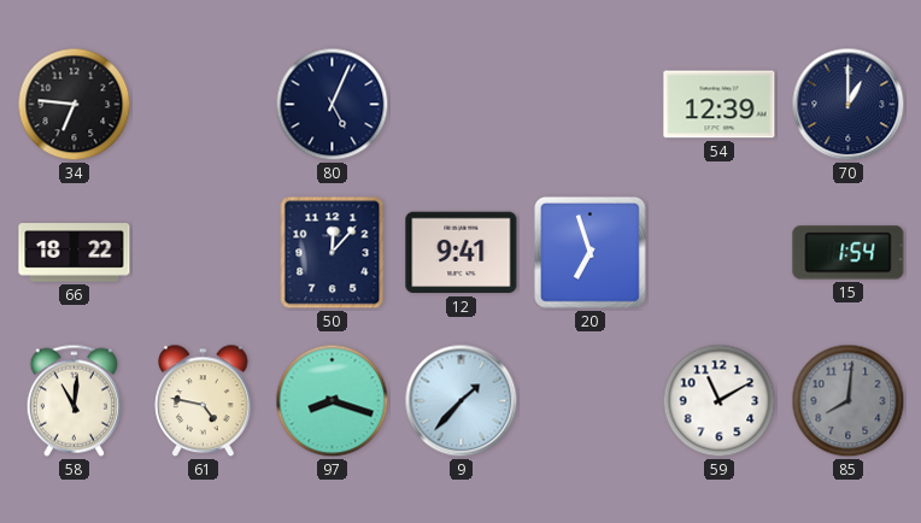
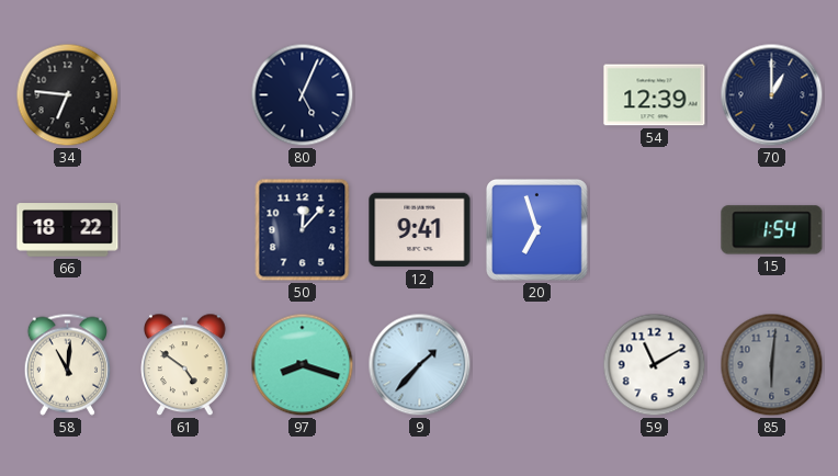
61: 4:47 -> 4:51 (185, 365)
85: 8:01 -> 6:01 (772, 365)
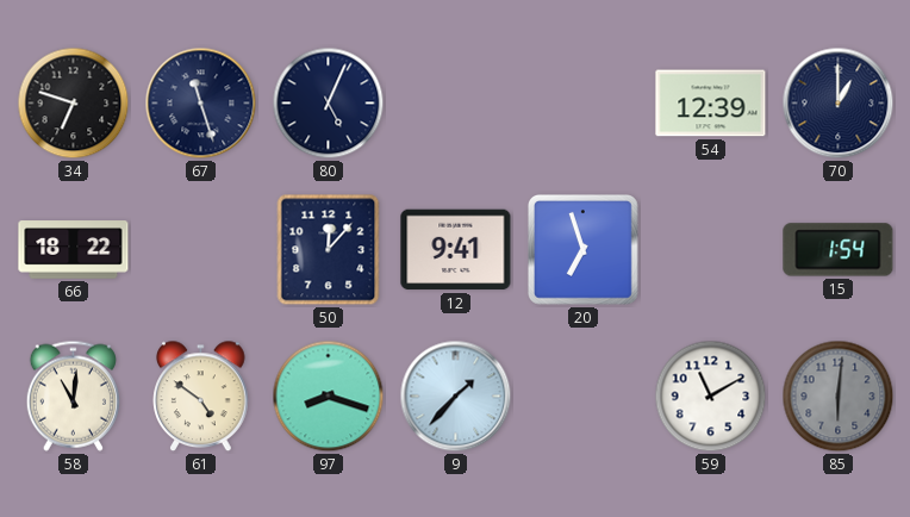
34: 6:46 -> 6:48 (74, 104)
67: none -> 11:27 (201, 104)
